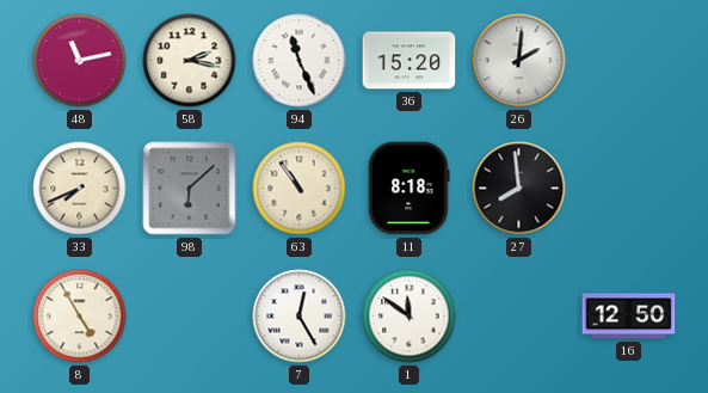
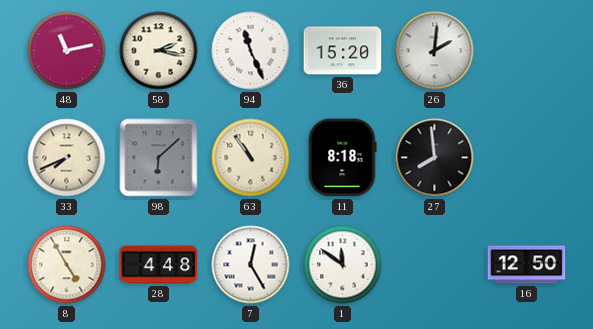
28: none -> 4:48 (159, 265)
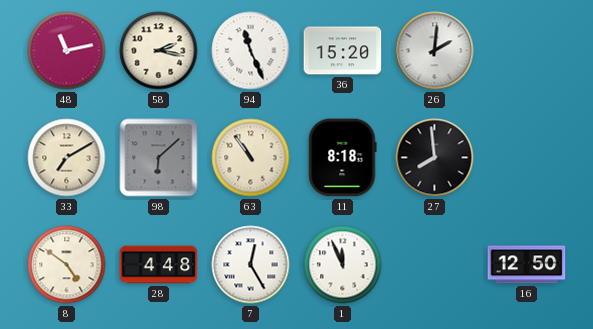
33: 7:41 -> 7:10 (67, 158)
8: 4:55 -> 4:51 (67, 265)
1: 11:51 -> 11:56 (343, 265)
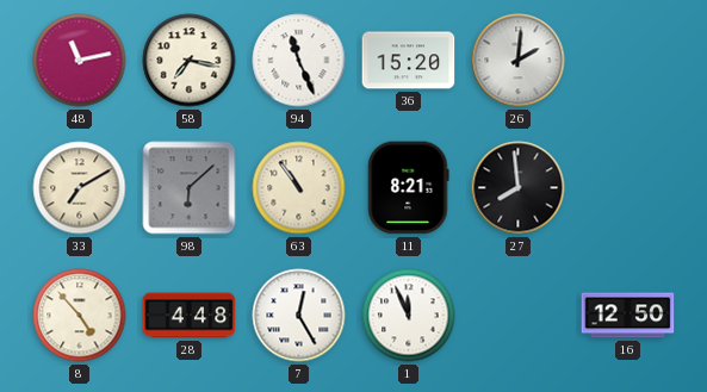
58: 2:17 -> 7:17 (190, 61)
11: 8:18 -> 8:21 (409, 188)
8: 4:51 -> 4:53 (80, 316)
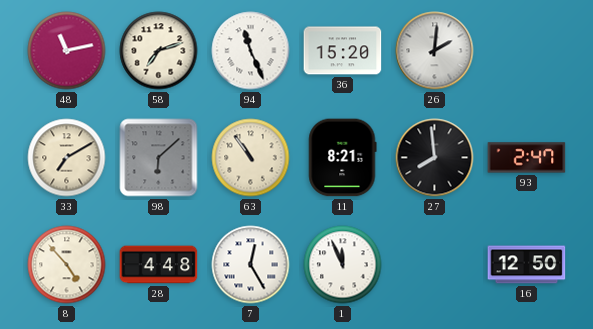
58: 7:17 -> 7:12 (159, 51)
93: none -> 2:47 (527, 158)
